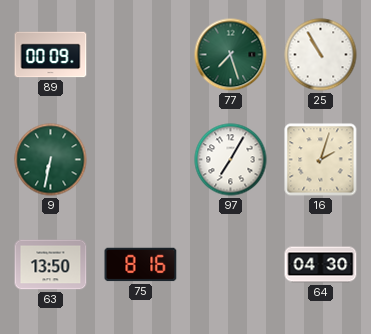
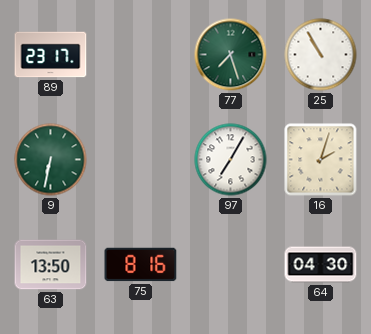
89: 00:09 -> 23:17 (51, 55)
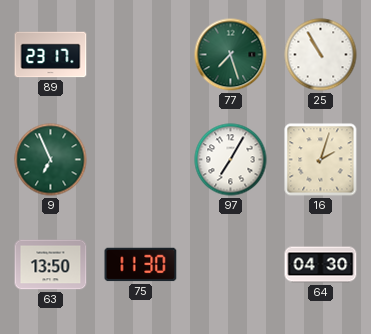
9: 6:32 -> 6:56 (51, 160)
75: 8:16 -> 11:30 (141, 265)
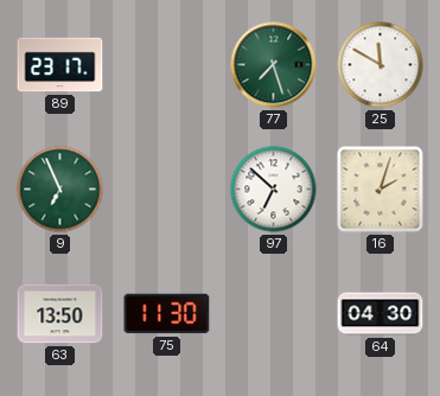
25: 10:55 -> 11:50 (381, 65)
97: 7:05 -> 6:52 (274, 190)
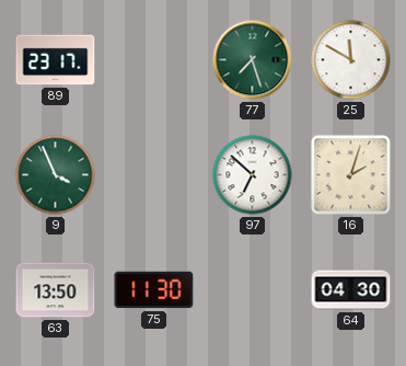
9: 6:56 -> 3:56 (56, 175)
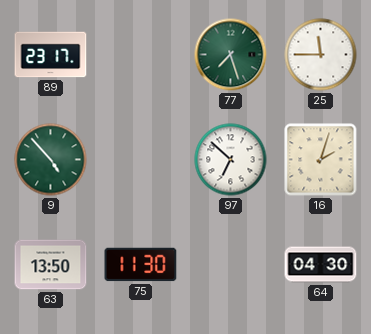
25: 11:50 -> 11:45 (321, 55)
9: 3:56 -> 4:53 (51, 160)
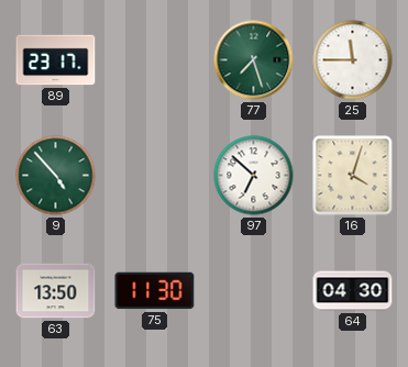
16: 2:03 -> 4:03 (353, 176)
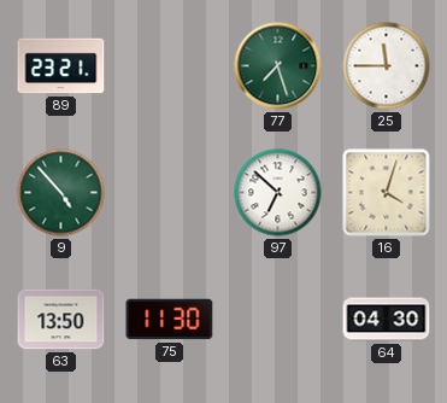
89: 23:17 -> 23:21 (61, 66)
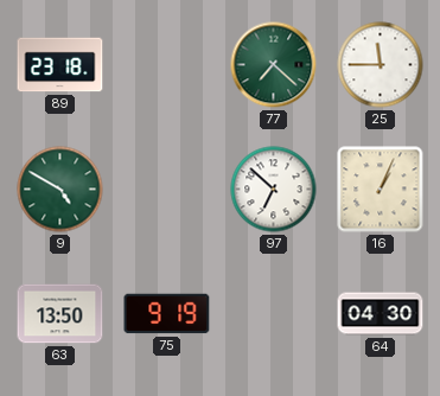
89: 23:21 -> 23:18 (60, 65)
77: 7:27 -> 7:22 (274, 65)
9: 4:53 -> 4:50 (60, 190)
16: 4:03 -> 1:04 (381, 190)
75: 11:30 -> 9:19 (167, 314)
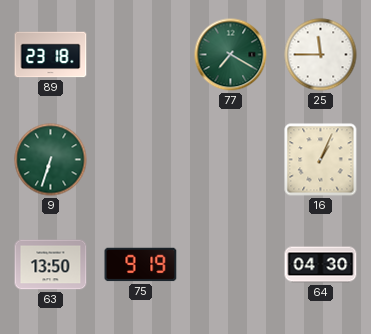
77: 7:22 -> 7:20 (231, 55)
9: 4:50 -> 6:33 (51, 160)
97: 6:52 -> none (274, 190)
